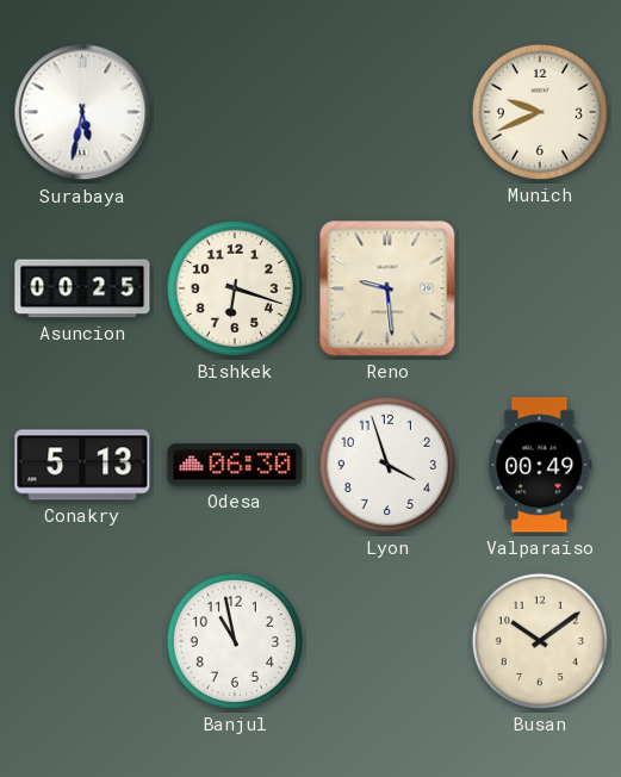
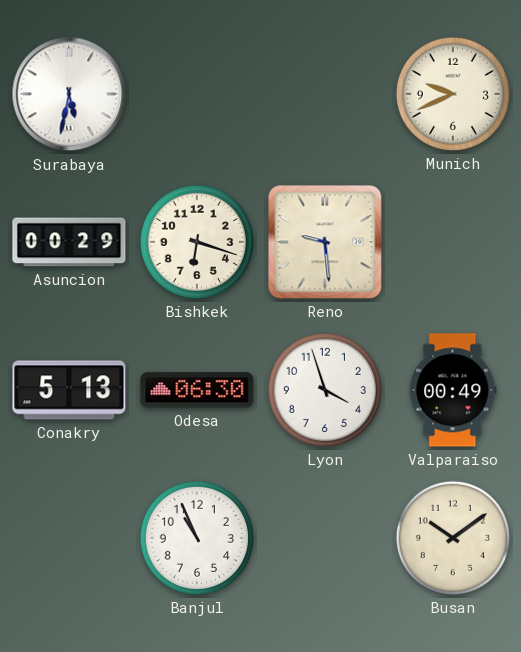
Asuncion: 00:25 -> 00:29 (69, 242)
Banjul: 10:58 -> 10:56 (197, 538)
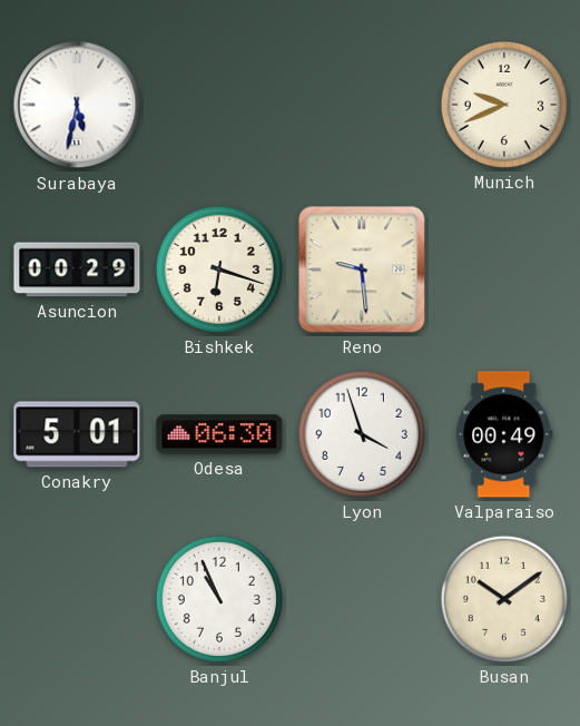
Conakry: 5:13 -> 5:01 (77, 434)
